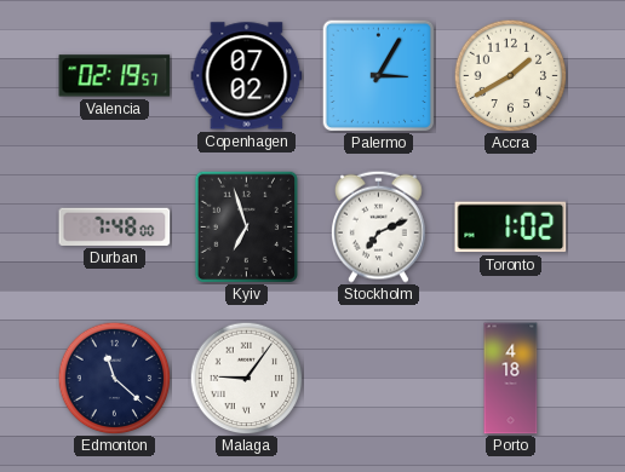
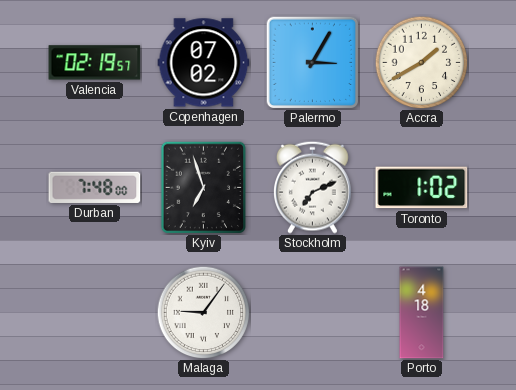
Edmonton: 11:22 -> none (114, 378)
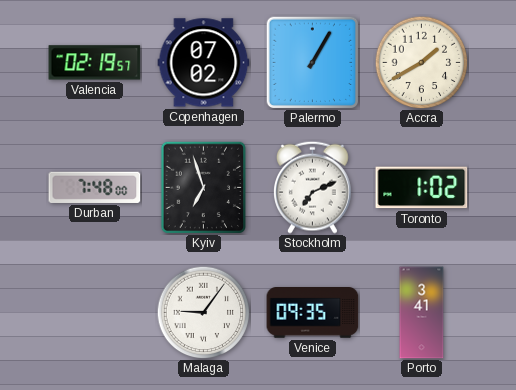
Palermo: 3:05 -> 1:05 (312, 62)
Venice: none -> 09:35 (313, 313)
Porto: 4:18 -> 3:41 (422, 313)
